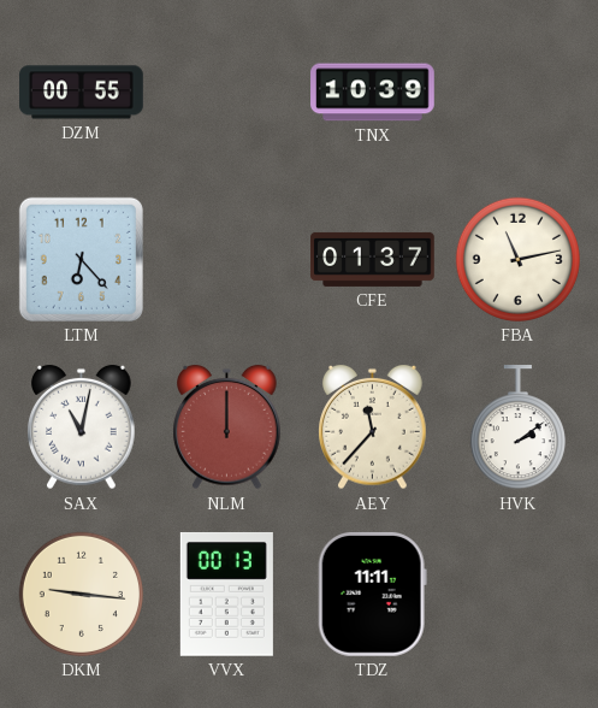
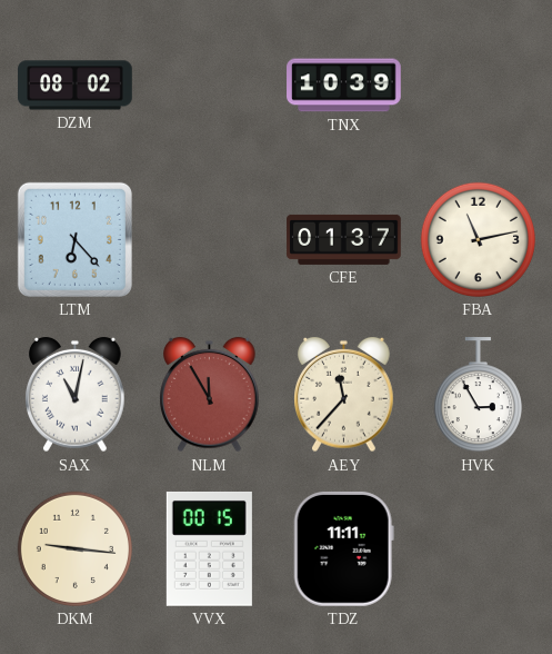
DZM: 00:55 -> 08:02 (76, 86)
NLM: 12:00 -> 11:55 (210, 395)
HVK: 2:09 -> 2:55 (478, 396)
VVX: 00:13 -> 00:15 (209, 548)
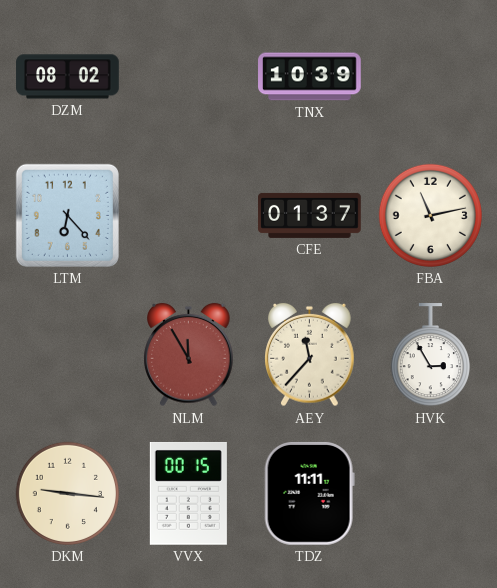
SAX: 11:02 -> none (76, 395)
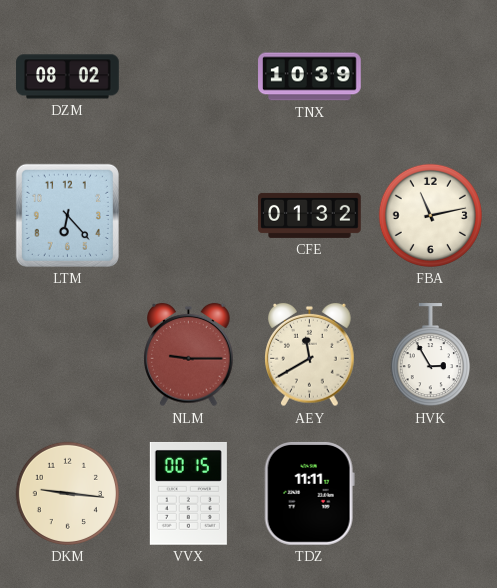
CFE: 01:37 -> 01:32 (310, 215)
NLM: 11:55 -> 9:15 (189, 355)
AEY: 11:37 -> 11:40 (310, 355)
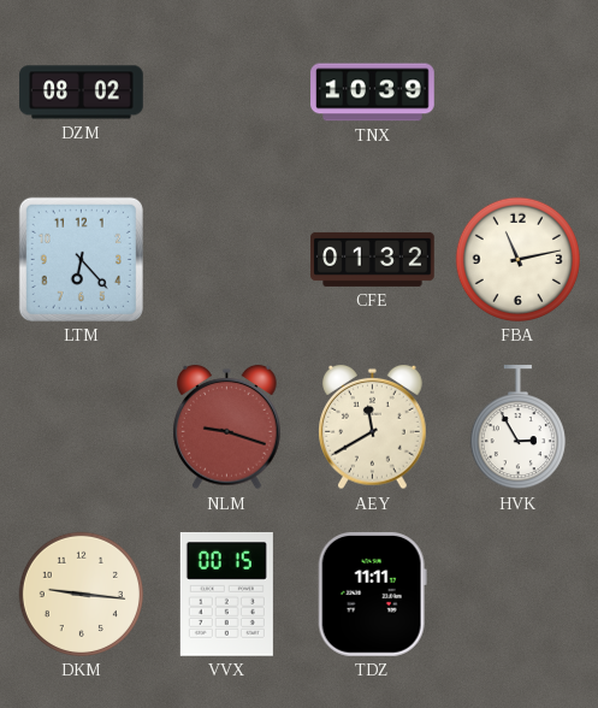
NLM: 9:15 -> 9:18 (227, 427)
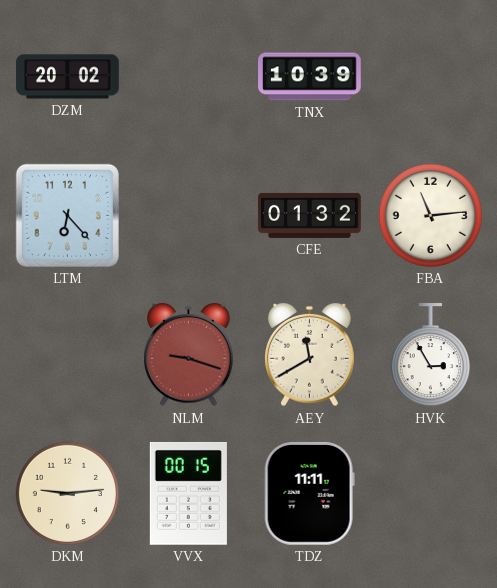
DZM: 08:02 -> 20:02 (68, 77)
FBA: 11:13 -> 11:14 (430, 215)
DKM: 9:16 -> 9:14 (67, 493)
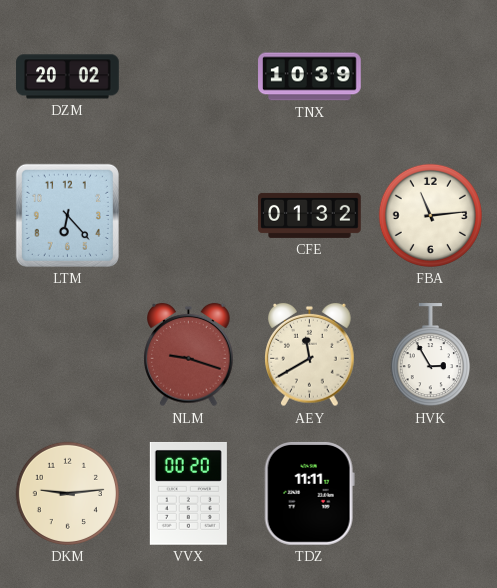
VVX: 00:15 -> 00:20 (188, 493)
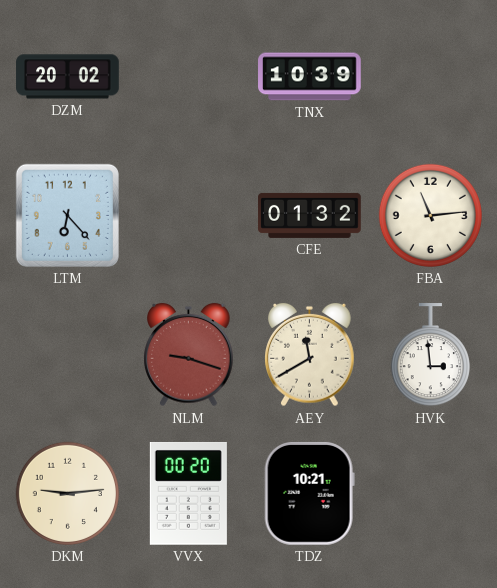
HVK: 2:55 -> 2:59 (430, 356)
TDZ: 11:11 -> 10:21 (309, 493)
